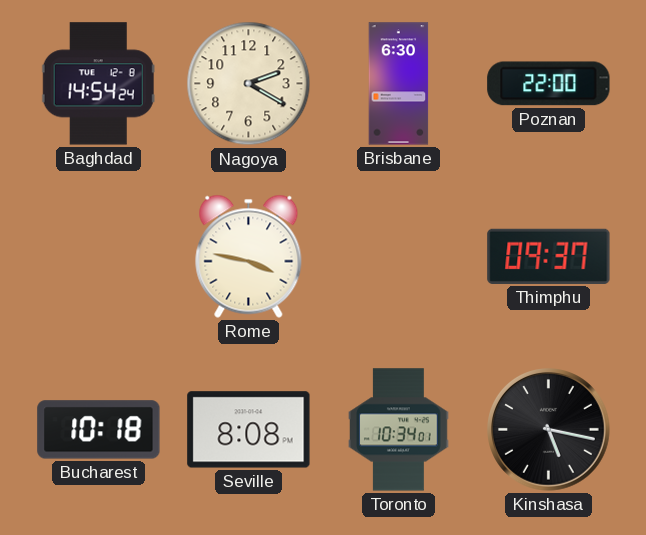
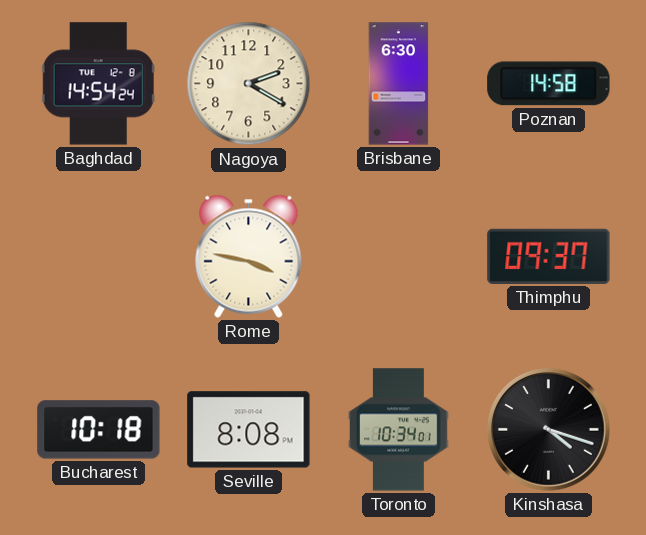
Poznan: 22:00 -> 14:58 (549, 84)
Kinshasa: 5:17 -> 4:18 (549, 430)
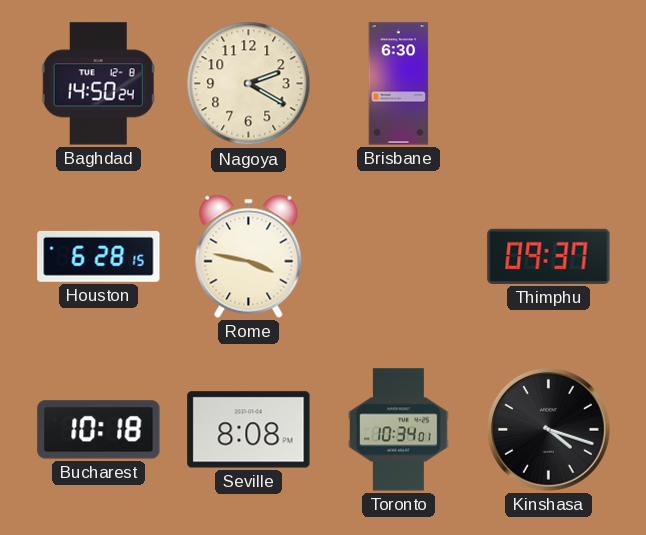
Baghdad: 14:54 -> 14:50 (98, 84)
Poznan: 14:58 -> none (549, 84)
Houston: none -> 6:28 (99, 256)
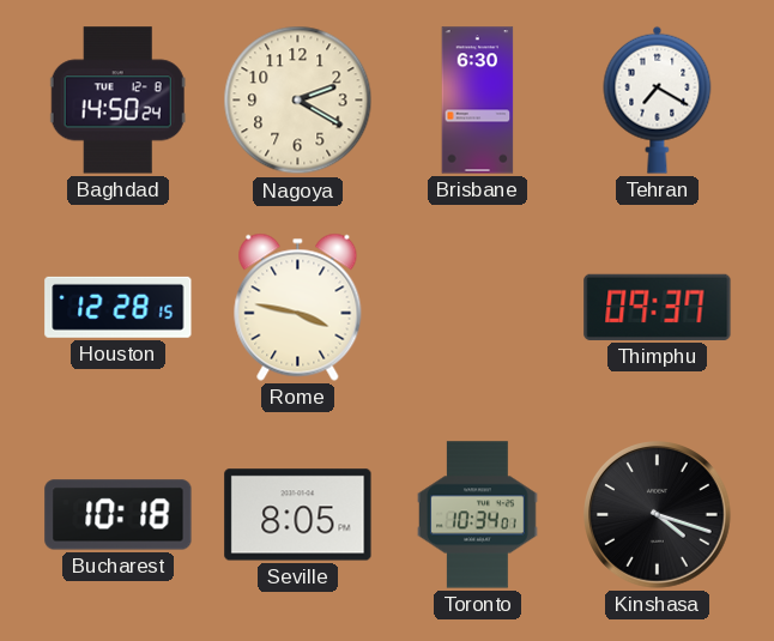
Tehran: none -> 7:20 (658, 99)
Houston: 6:28 -> 12:28 (119, 307)
Seville: 8:08 -> 8:05 (298, 515)
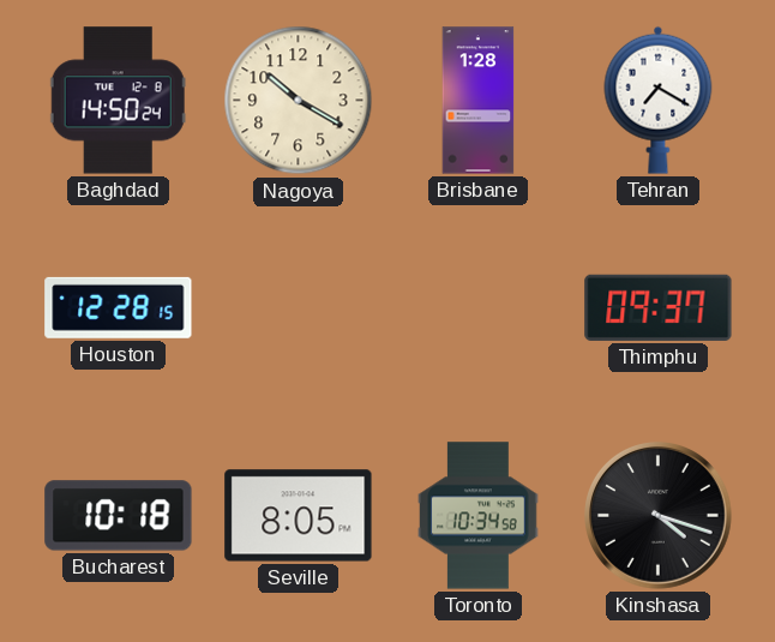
Nagoya: 2:20 -> 10:20 (299, 101)
Brisbane: 6:30 -> 1:28 (479, 101)
Rome: 3:47 -> none (298, 307)
Toronto: 10:34:01 -> 10:34:58 (479, 516)
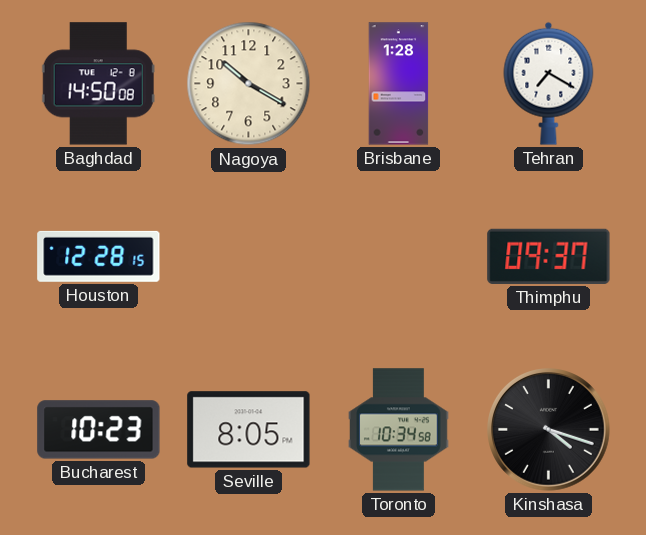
Baghdad: 14:50:24 -> 14:50:08 (98, 84)
Bucharest: 10:18 -> 10:23 (99, 430)
